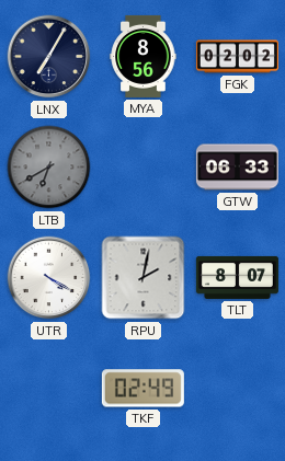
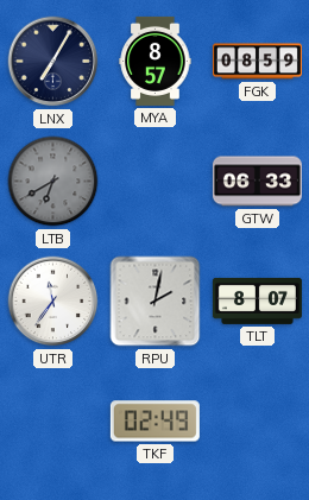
MYA: 8:56 -> 8:57 (156, 61)
FGK: 02:02 -> 08:59 (257, 62)
UTR: 4:20 -> 11:36 (53, 302)
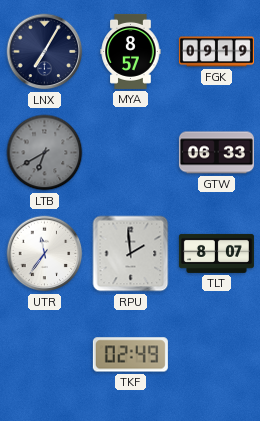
FGK: 08:59 -> 09:19 (216, 52)
RPU: 2:02 -> 1:59 (131, 254)
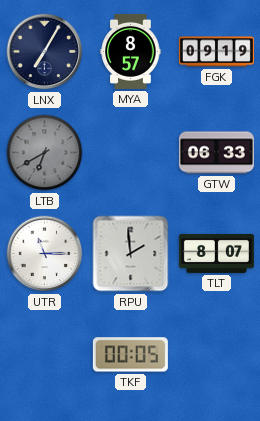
UTR: 11:36 -> 11:15 (45, 254)
TKF: 02:49 -> 00:05 (130, 355)
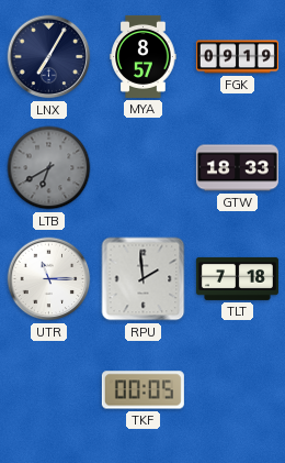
GTW: 06:33 -> 18:33 (237, 168)
TLT: 8:07 -> 7:18 (237, 278)
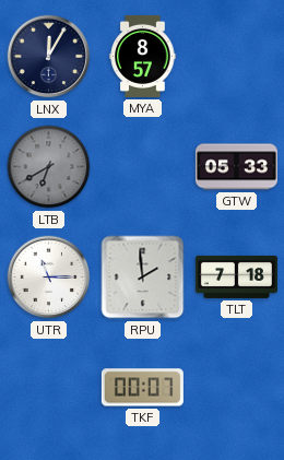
LNX: 7:05 -> 12:05 (49, 57)
FGK: 09:19 -> none (237, 57)
GTW: 18:33 -> 05:33 (236, 167)
TKF: 00:05 -> 00:07 (142, 388)
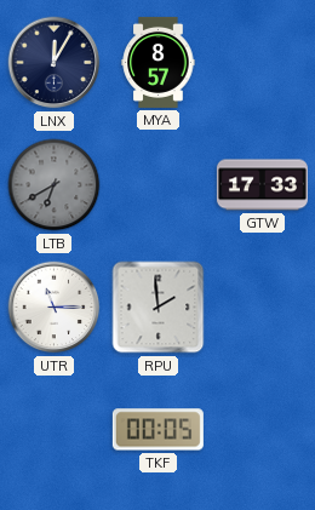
GTW: 05:33 -> 17:33 (262, 185)
TLT: 7:18 -> none (236, 276)
TKF: 00:07 -> 00:05 (157, 430)
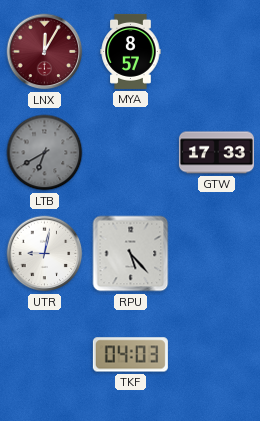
LNX dial: navy -> burgundy (45, 52)
UTR: 11:15 -> 9:02 (45, 254)
RPU: 1:59 -> 5:23 (131, 254)
TKF: 00:05 -> 04:03 (130, 355)
